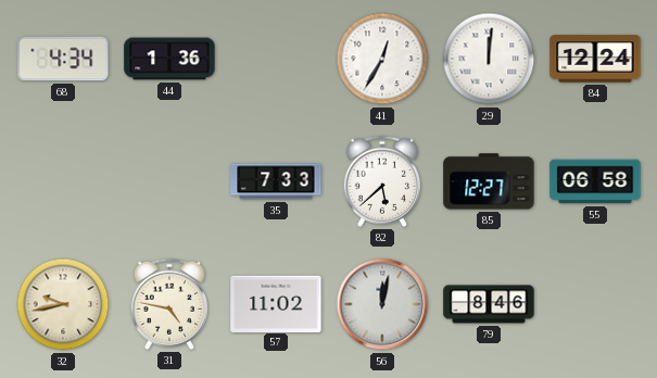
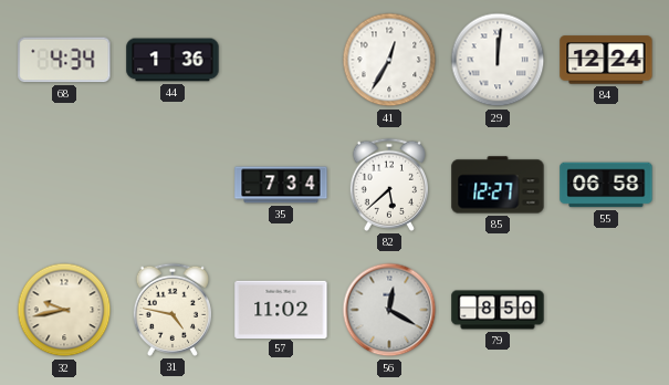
35: 7:33 -> 7:34 (281, 185)
56: 12:02 -> 12:20 (389, 310)
79: 8:46 -> 8:50 (498, 310)
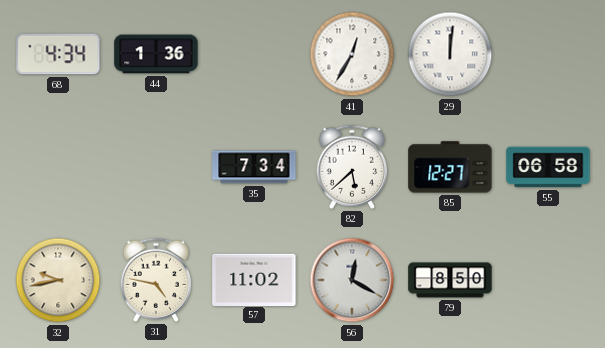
84: 12:24 -> none (606, 60)
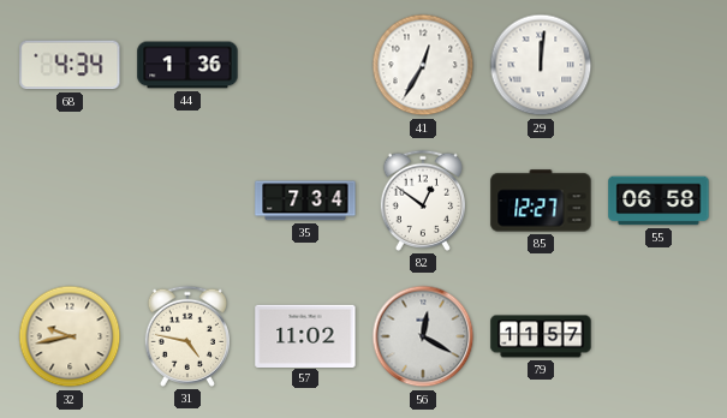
82: 5:38 -> 12:51 (422, 201)
79: 8:50 -> 11:57 (541, 336)
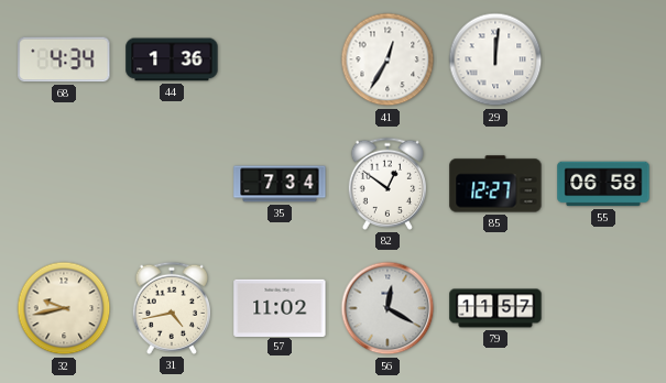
31: 4:47 -> 4:43 (171, 308)
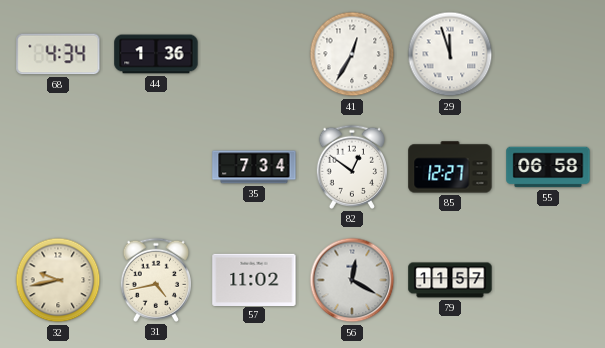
29: 12:01 -> 11:57 (450, 54)
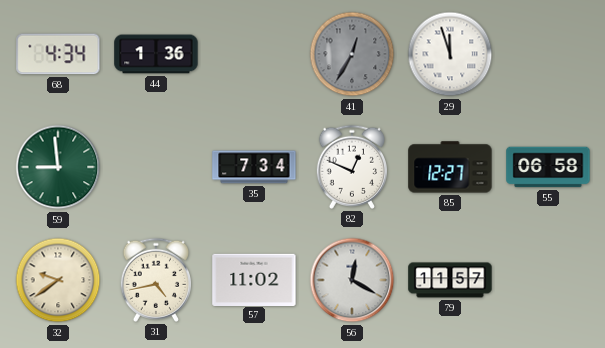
41 dial: white -> grey (352, 54)
59: none -> 8:59 (58, 167)
82: 12:51 -> 12:49 (351, 167)
32: 9:43 -> 9:39 (58, 280)
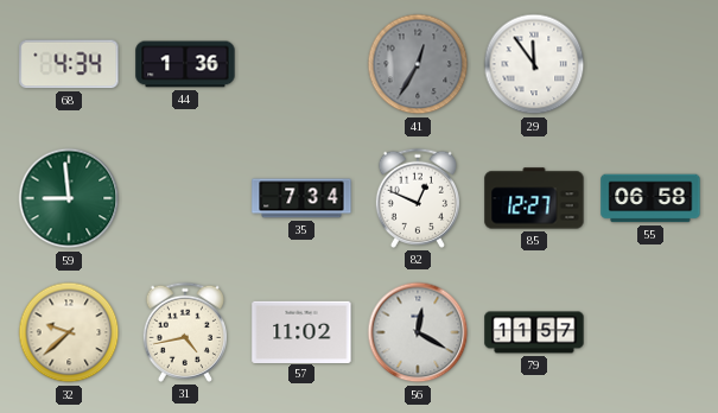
29: 11:57 -> 11:54 (534, 64)
32: 9:39 -> 9:38 (69, 332)
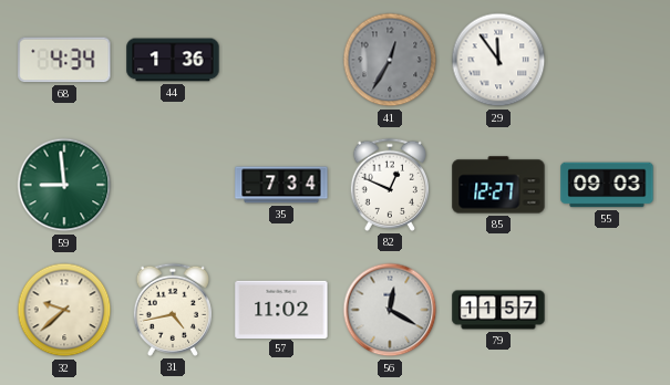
55: 06:58 -> 09:03 (607, 185)
